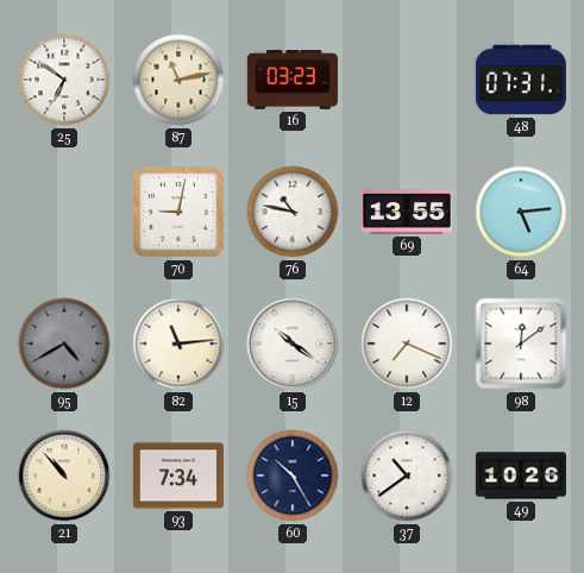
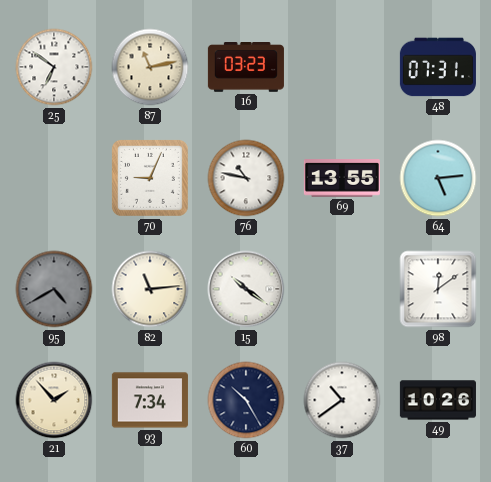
70: 9:02 -> 9:04 (150, 178)
12: 7:19 -> none (407, 344)
21: 10:53 -> 1:53 (54, 400)
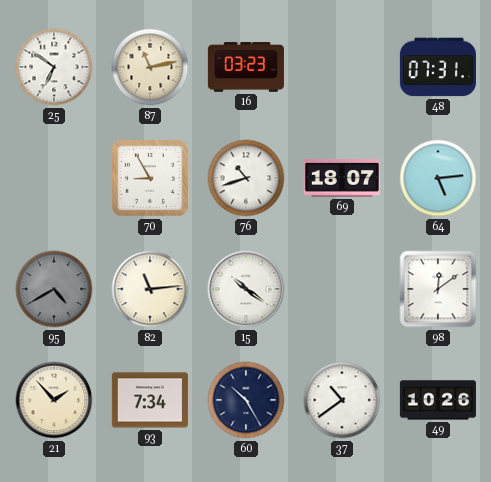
70: 9:04 -> 8:55 (150, 178)
76: 10:47 -> 10:42 (246, 178)
69: 13:55 -> 18:07 (342, 178)
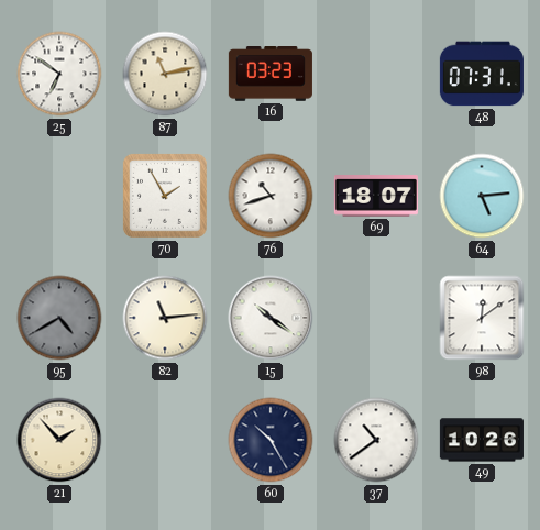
70: 8:55 -> 1:55 (165, 196)
93: 7:34 -> none (150, 400)
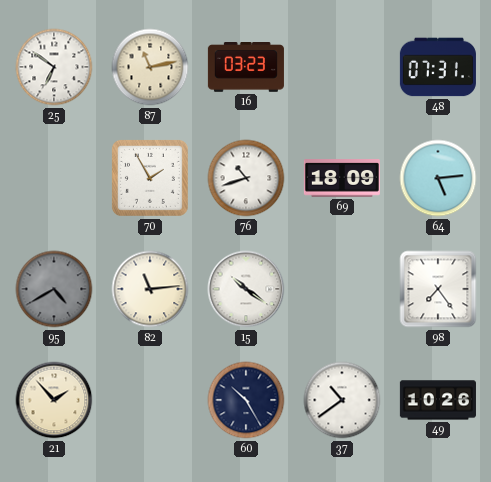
69: 18:07 -> 18:09 (342, 178)
98: 12:09 -> 7:24 (438, 289)
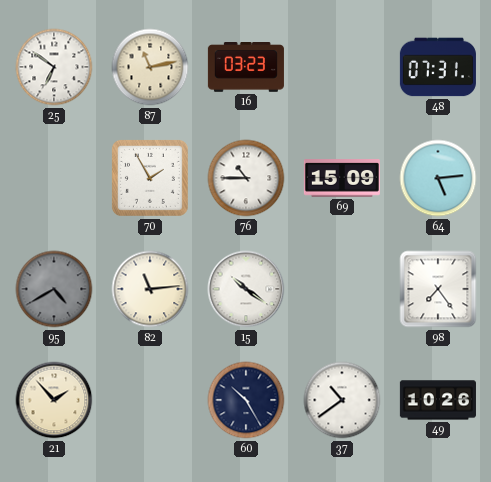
76: 10:42 -> 10:45 (246, 178)
69: 18:09 -> 15:09 (342, 178)
